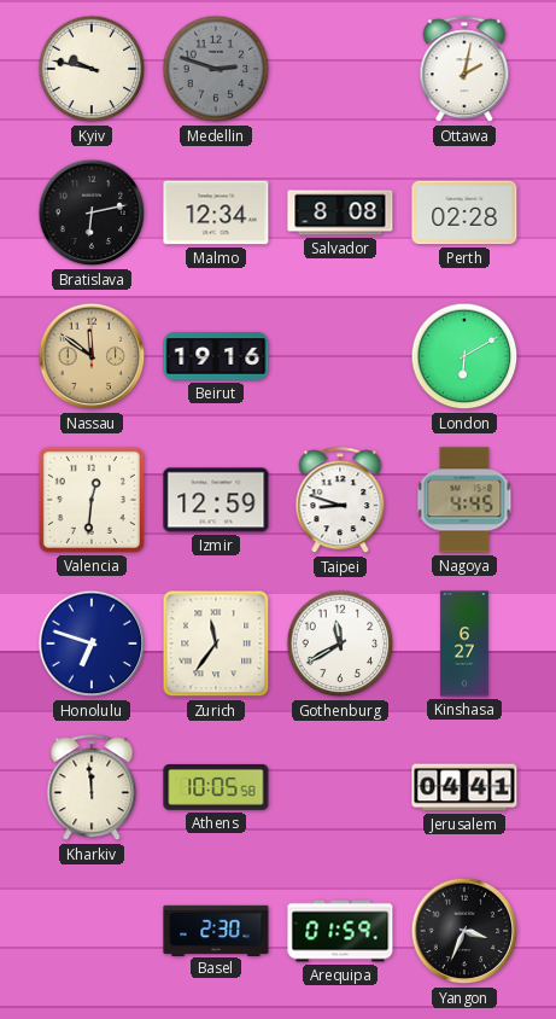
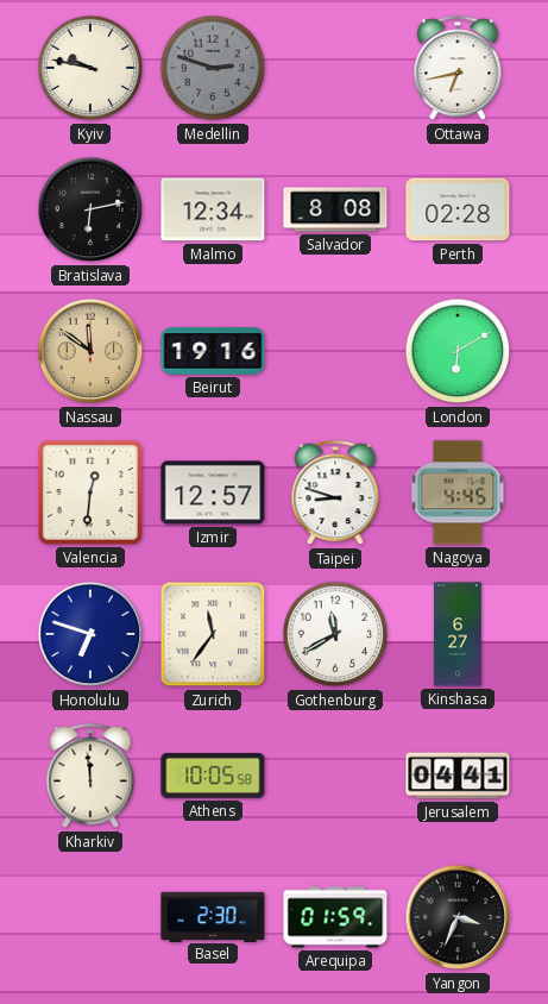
Ottawa: 2:02 -> 6:43 (458, 69)
Izmir: 12:59 -> 12:57 (213, 492)
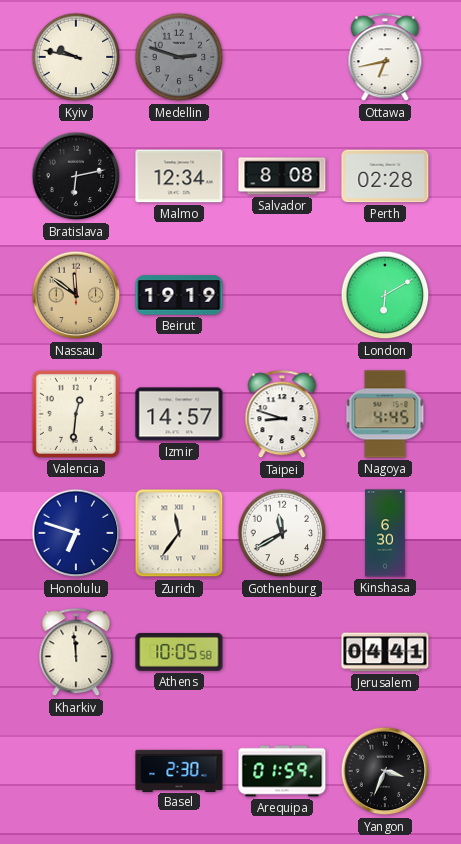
Beirut: 19:16 -> 19:19 (179, 295)
Izmir: 12:57 -> 14:57 (179, 414)
Kinshasa: 6:27 -> 6:30 (385, 533)
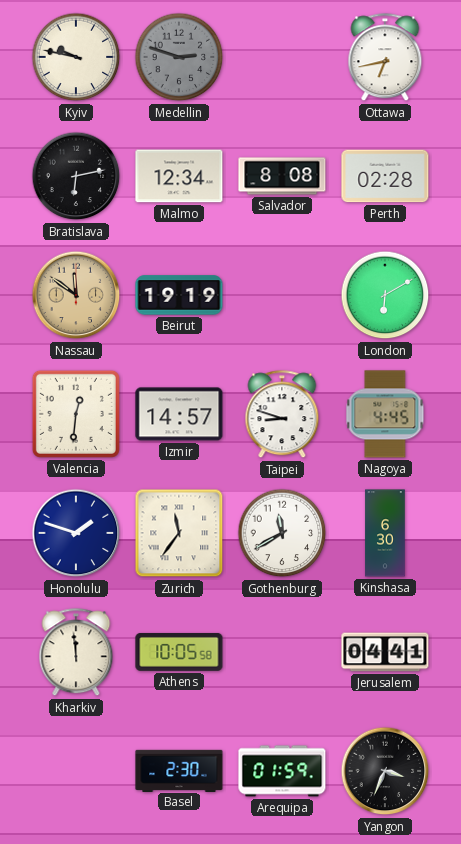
Honolulu: 6:48 -> 1:48 (76, 533)
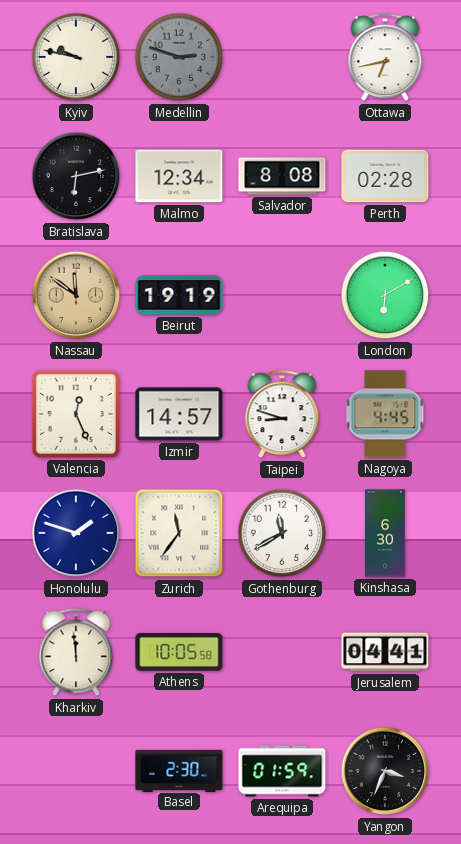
Valencia: 12:31 -> 12:26 (76, 414)
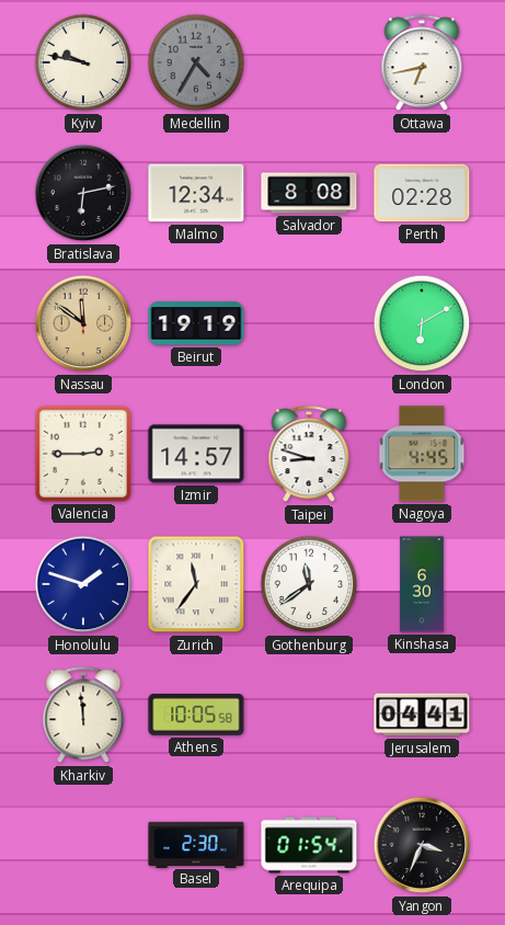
Medellin: 2:48 -> 4:35 (196, 62)
Valencia: 12:26 -> 2:45 (83, 454)
Gothenburg: 11:40 -> 11:39 (309, 584)
Arequipa: 01:59 -> 01:54 (309, 845)
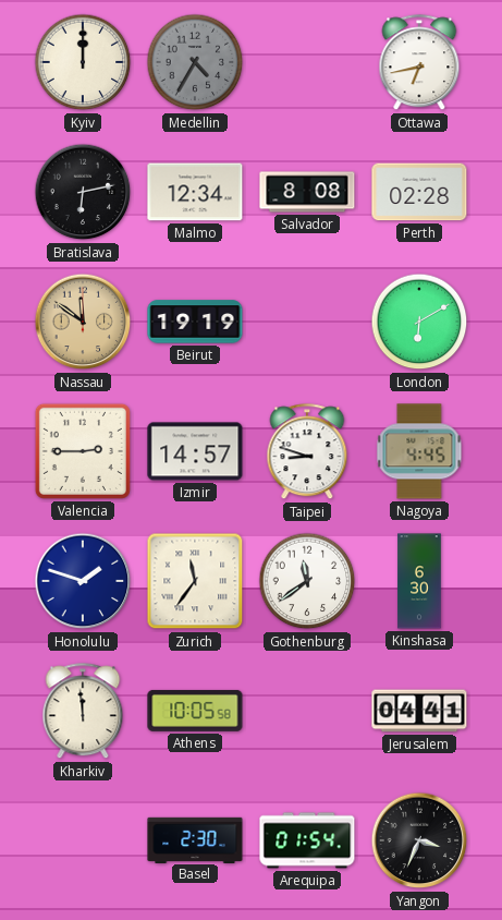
Kyiv: 9:47 -> 12:00 (83, 62)
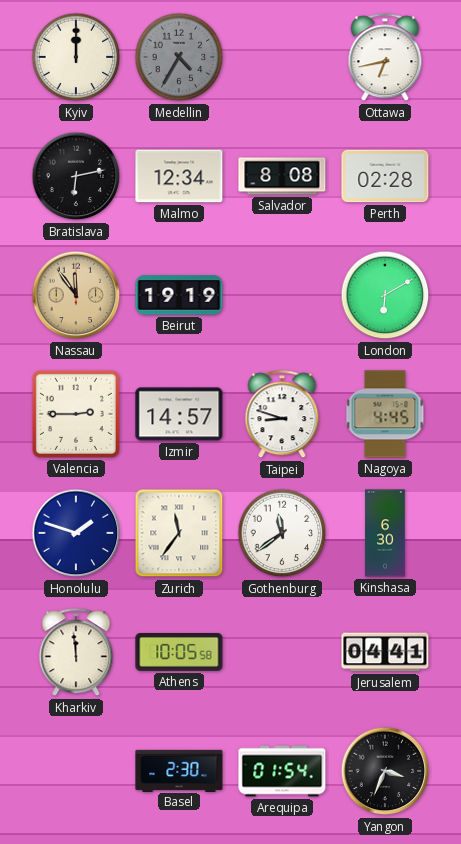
Nassau: 11:51 -> 11:54 (76, 295)
